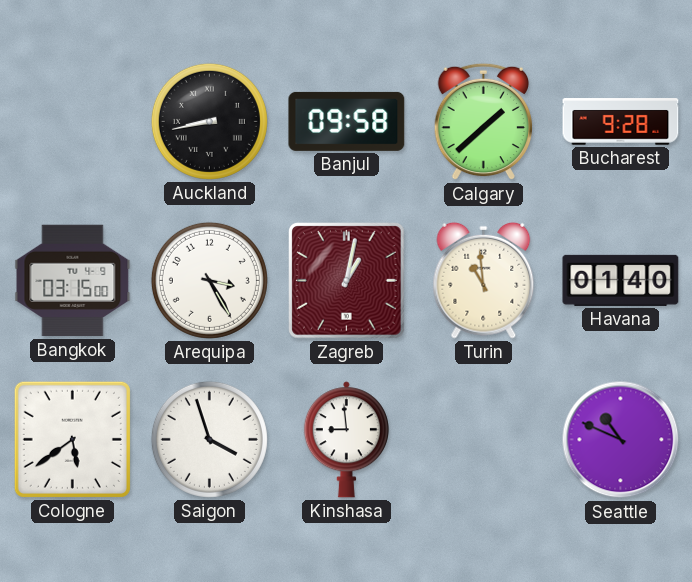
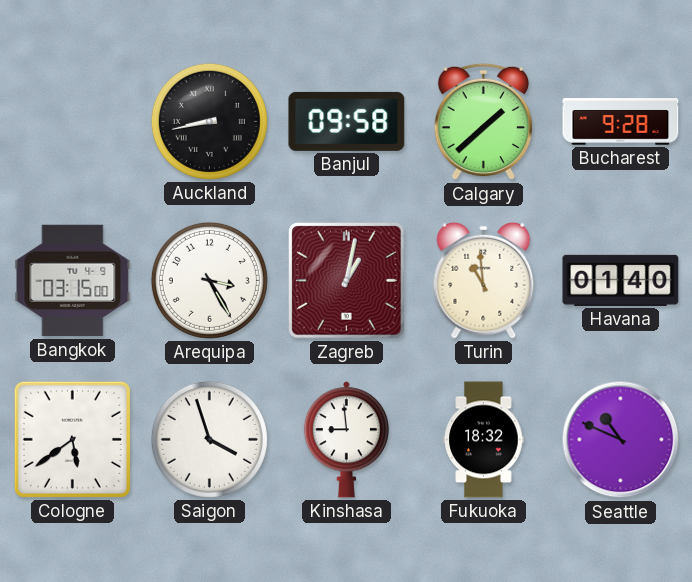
Fukuoka: none -> 18:32 (484, 440)
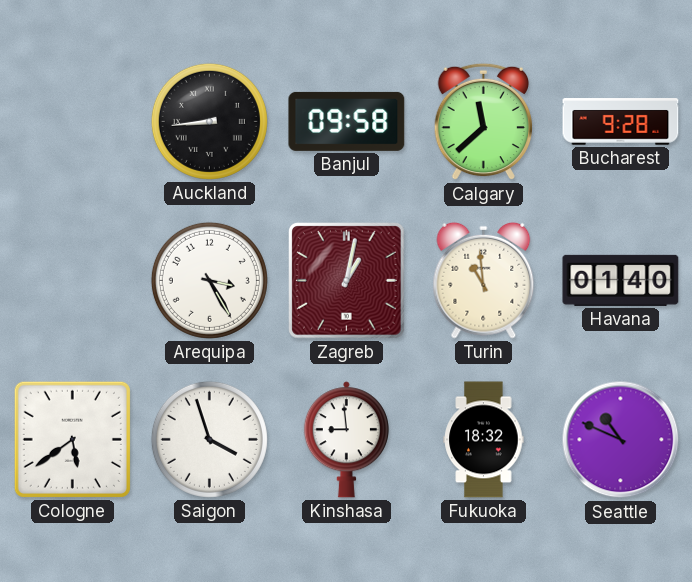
Auckland: 8:43 -> 8:44 (209, 121)
Calgary: 1:38 -> 11:38 (484, 122)
Bangkok: 03:15 -> none (73, 281)
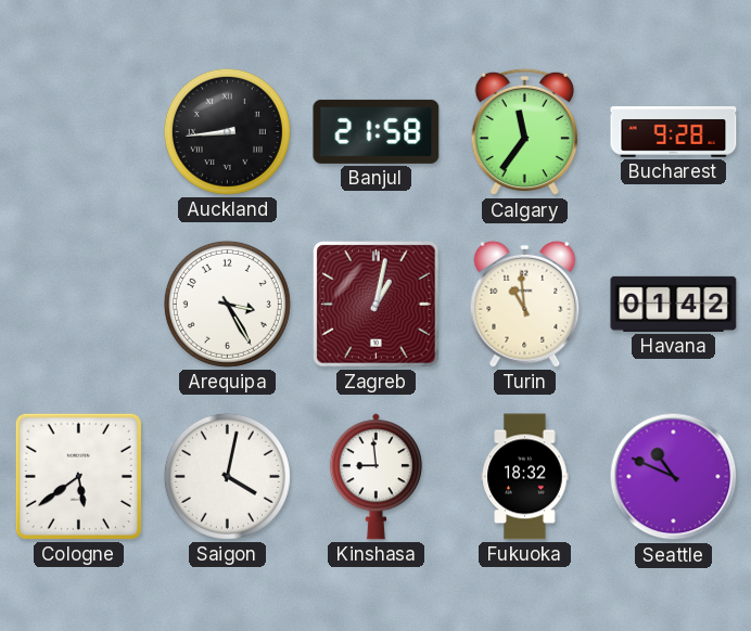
Banjul: 09:58 -> 21:58 (377, 131)
Calgary: 11:38 -> 11:36 (525, 132)
Havana: 01:40 -> 01:42 (674, 304)
Saigon: 3:57 -> 4:02 (227, 476)
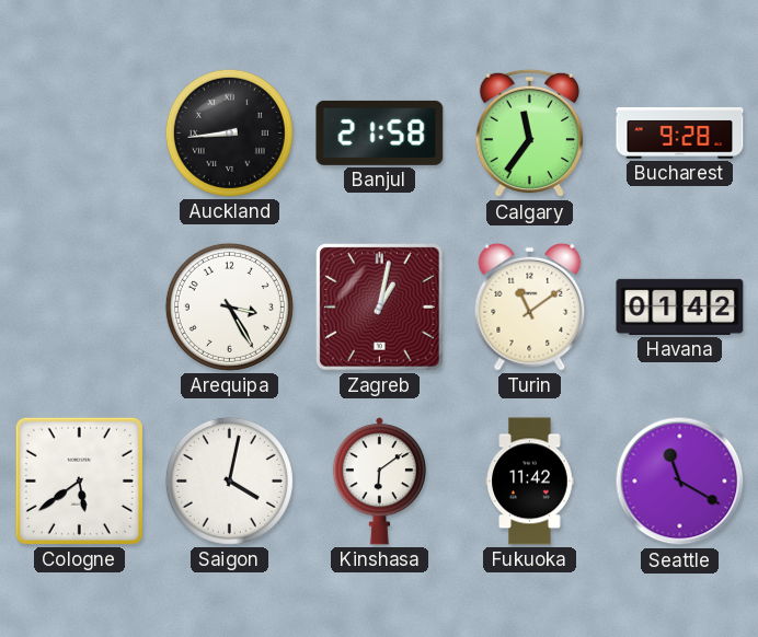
Turin: 10:59 -> 11:09 (530, 306)
Kinshasa: 8:59 -> 6:09 (379, 482)
Fukuoka: 18:32 -> 11:42 (530, 482)
Seattle: 10:49 -> 11:20 (680, 482)
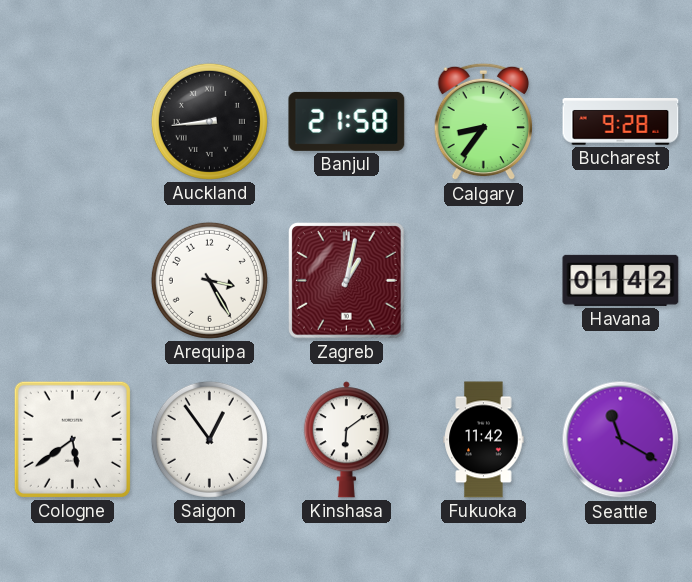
Calgary: 11:36 -> 8:36 (484, 122)
Turin: 11:09 -> none (530, 306)
Saigon: 4:02 -> 12:54 (209, 439)
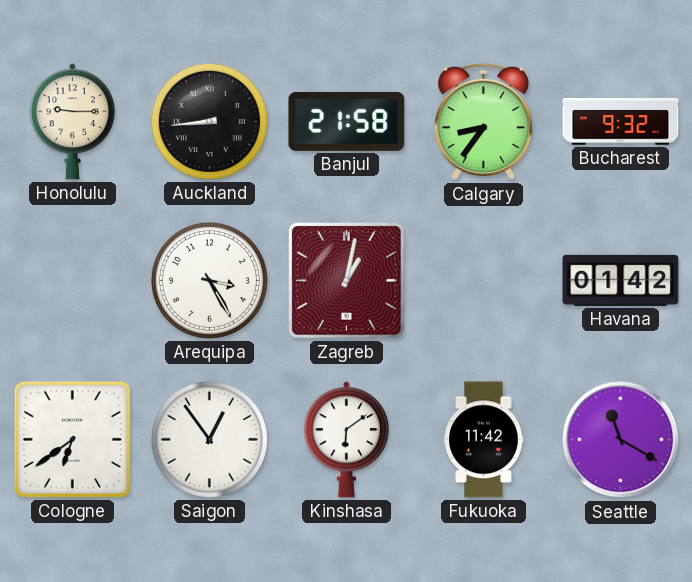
Honolulu: none -> 9:15 (72, 122)
Bucharest: 9:28 -> 9:32 (621, 122)
Cologne: 5:39 -> 6:39 (72, 439)
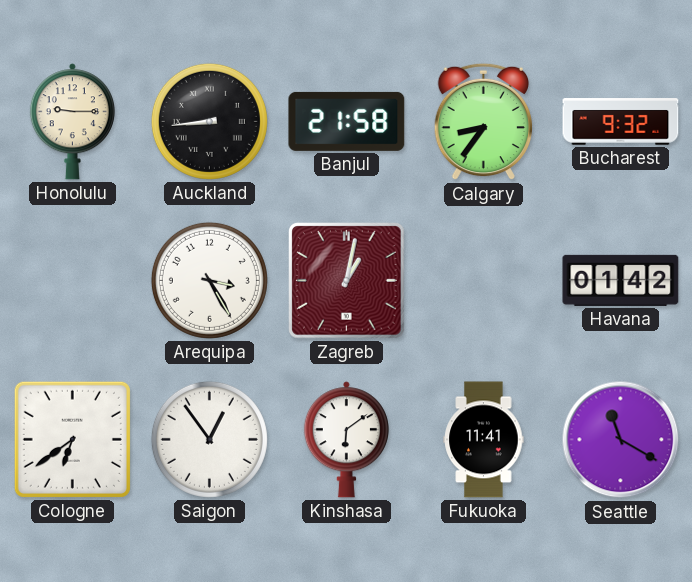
Fukuoka: 11:42 -> 11:41 (484, 440)
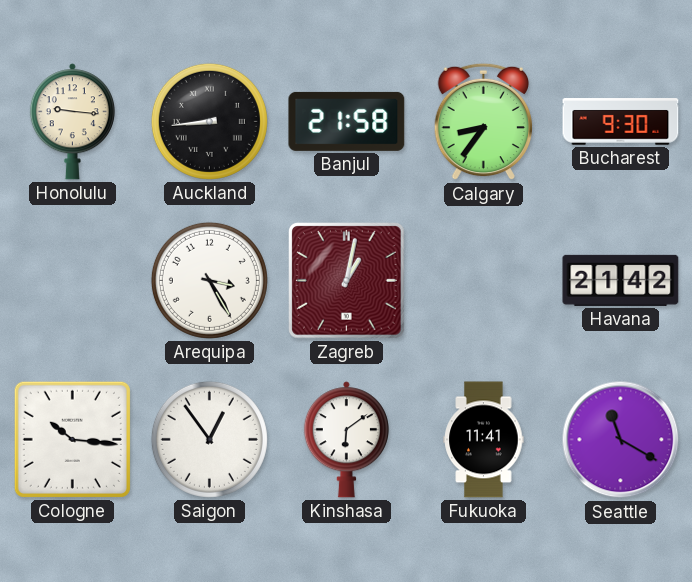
Honolulu: 9:15 -> 9:16 (72, 122)
Bucharest: 9:32 -> 9:30 (621, 122)
Havana: 01:42 -> 21:42 (621, 280)
Cologne: 6:39 -> 10:16 (72, 439)
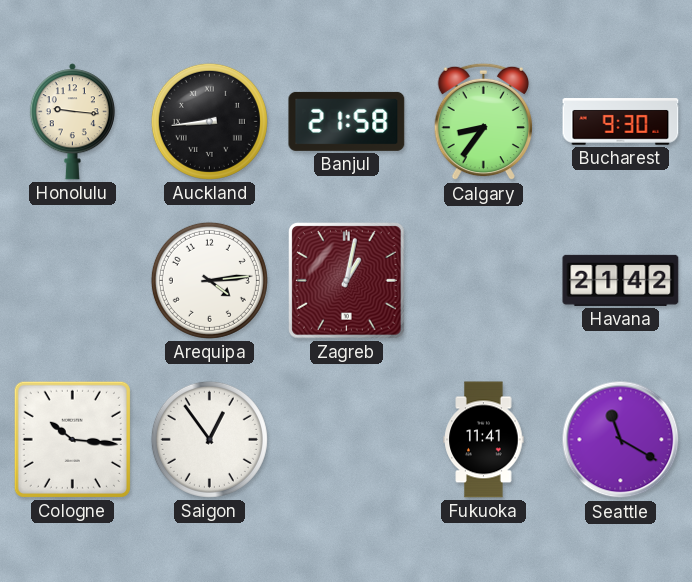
Arequipa: 3:25 -> 4:14 (209, 280)
Kinshasa: 6:09 -> none (346, 440)
